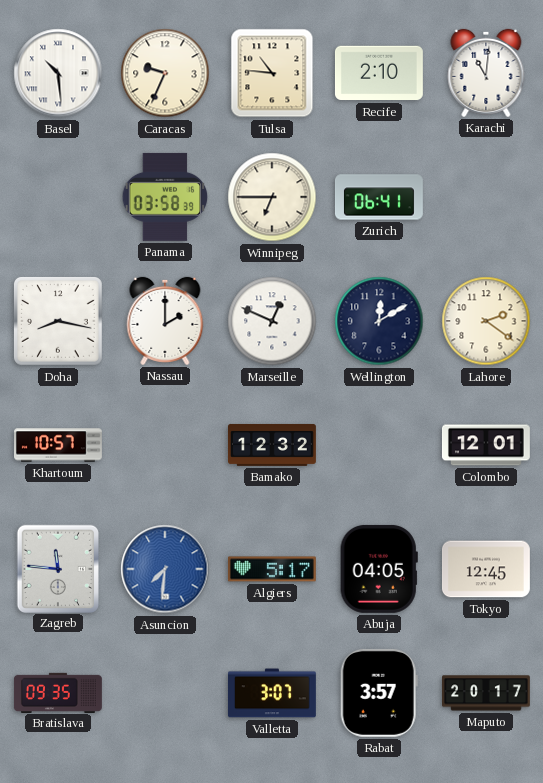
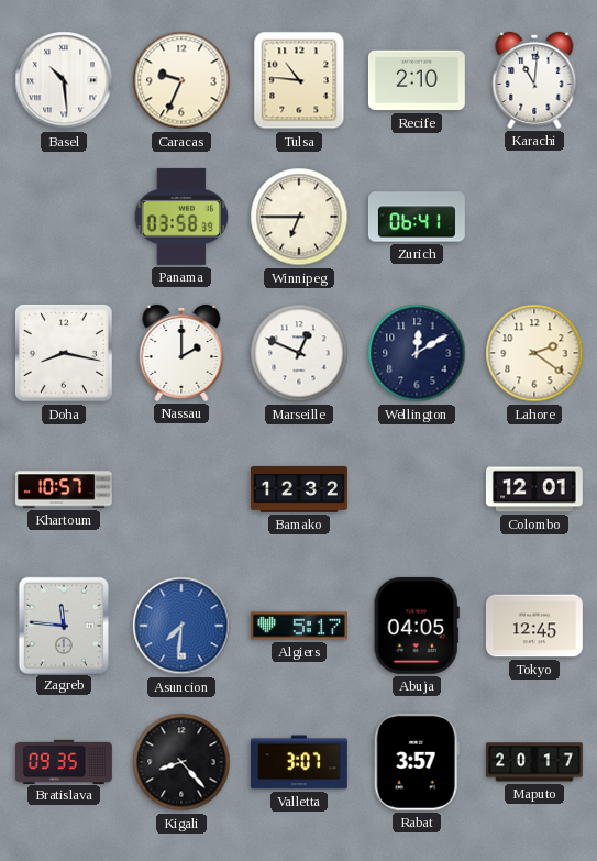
Kigali: none -> 8:23 (181, 762)
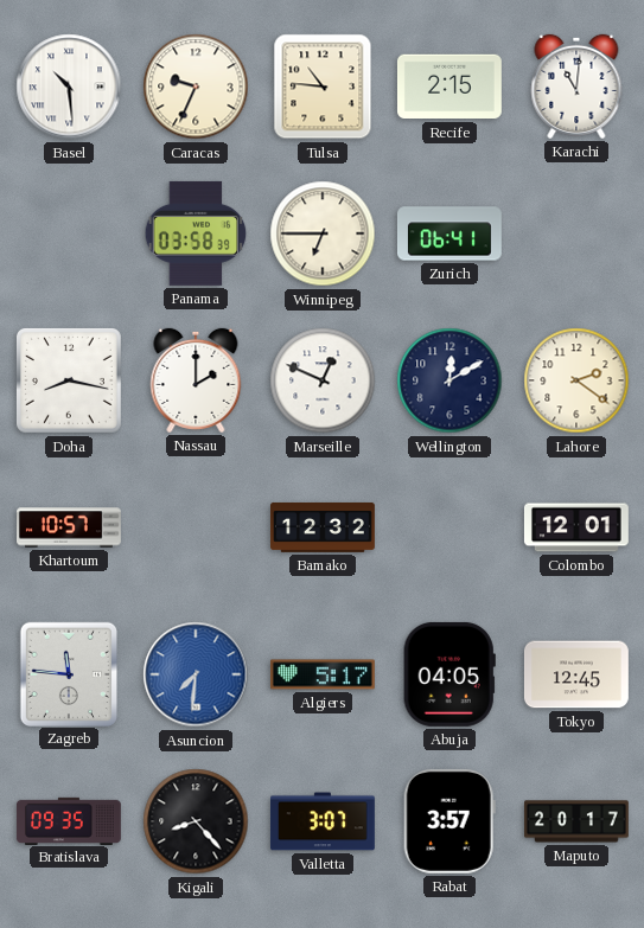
Recife: 2:10 -> 2:15 (449, 87)
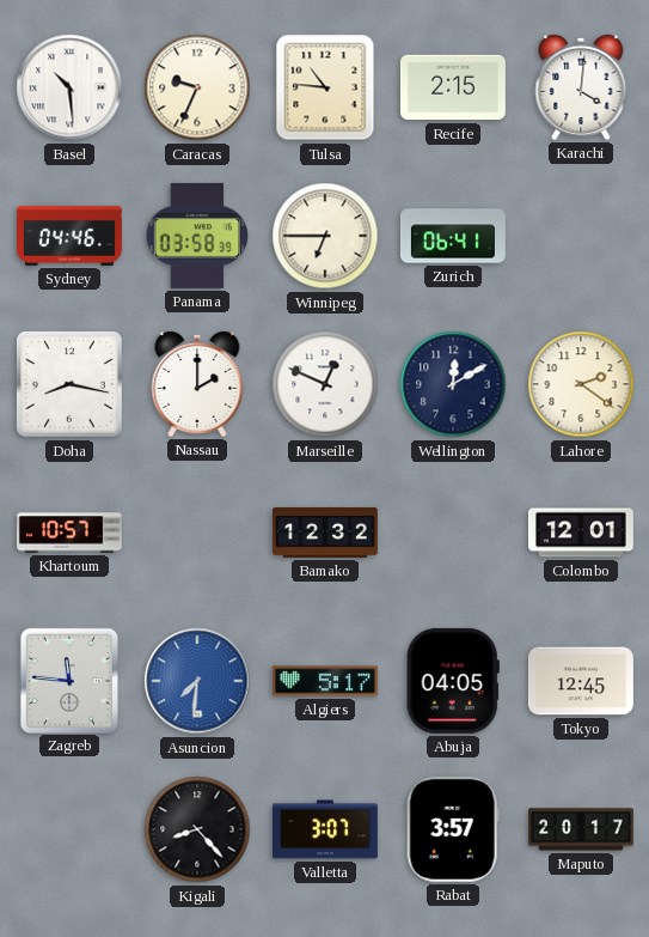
Karachi: 11:01 -> 4:01 (581, 87)
Sydney: none -> 04:46 (71, 236)
Bratislava: 09:35 -> none (69, 820)
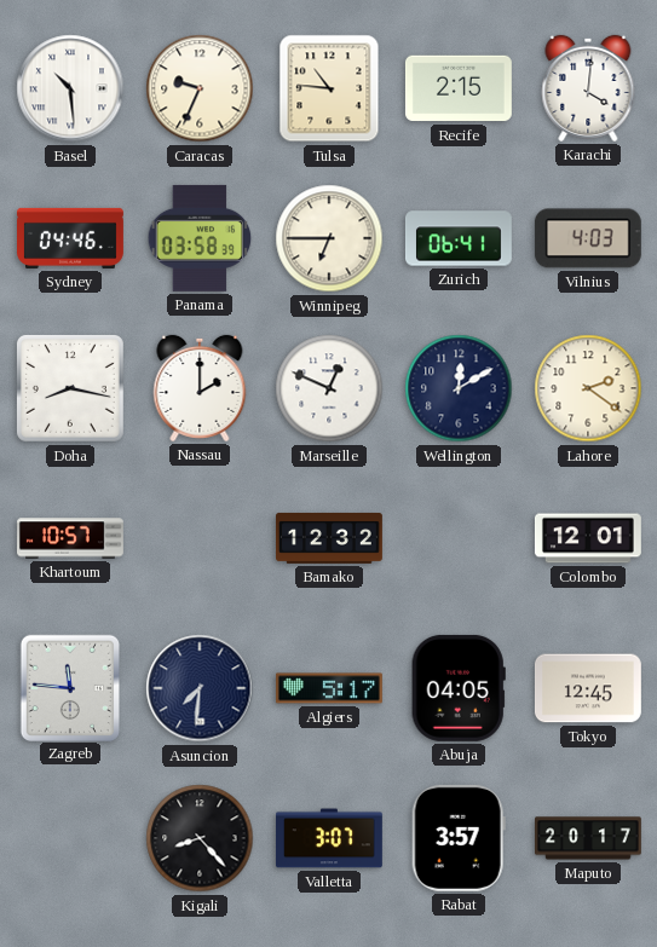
Vilnius: none -> 4:03 (588, 238)
Asuncion dial: blue -> navy (200, 688)
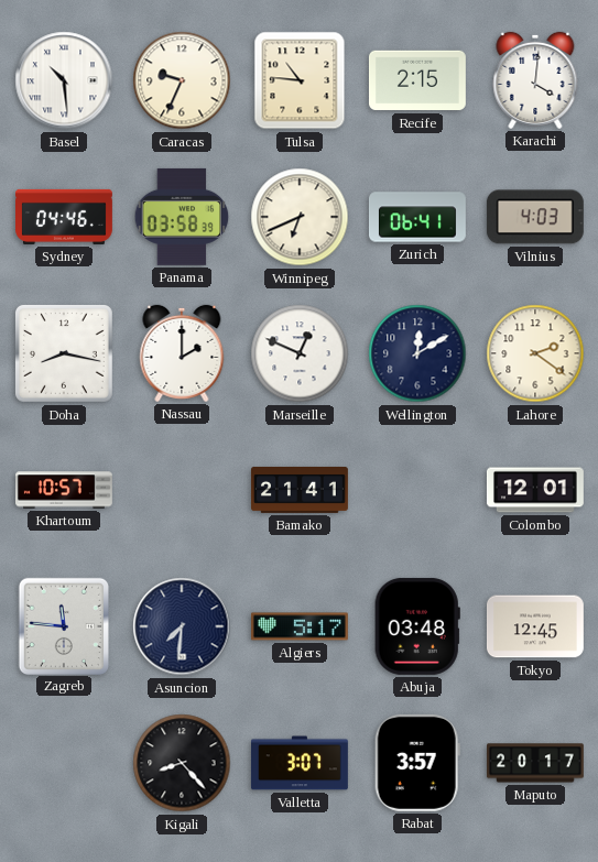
Winnipeg: 6:45 -> 6:41 (300, 217)
Bamako: 12:32 -> 21:41 (301, 490)
Abuja: 04:05 -> 03:48 (417, 626)
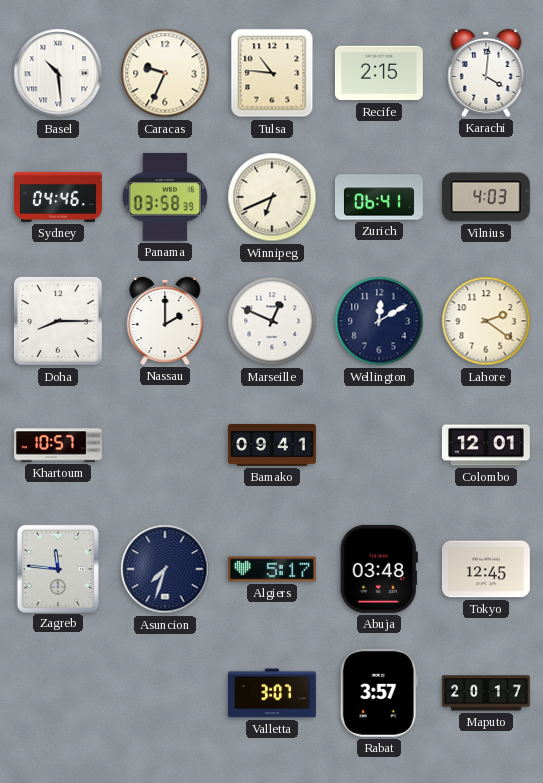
Doha: 8:17 -> 8:15 (58, 321)
Bamako: 21:41 -> 09:41 (273, 445)
Asuncion: 7:31 -> 7:33 (165, 569)
Kigali: 8:23 -> none (182, 763)
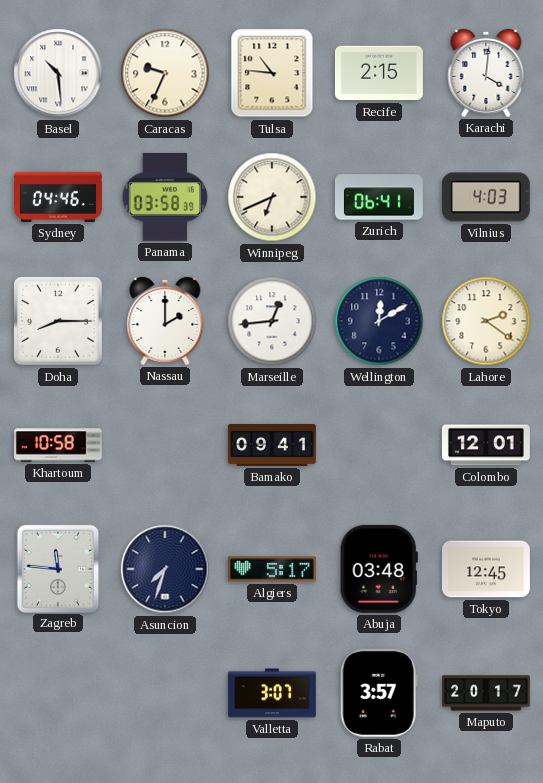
Marseille: 12:49 -> 12:44 (272, 321)
Khartoum: 10:57 -> 10:58 (59, 445)
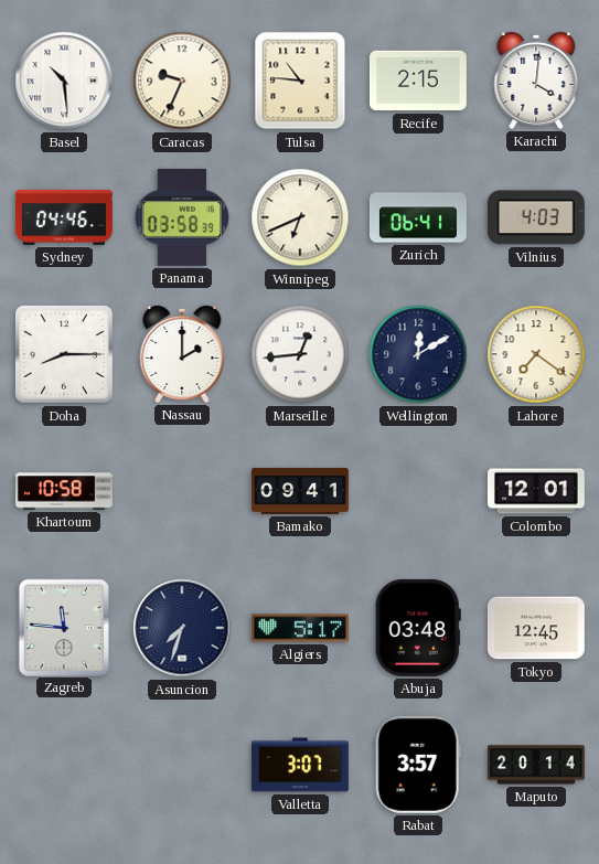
Lahore: 2:21 -> 7:21 (536, 354)
Maputo: 20:17 -> 20:14 (536, 765)
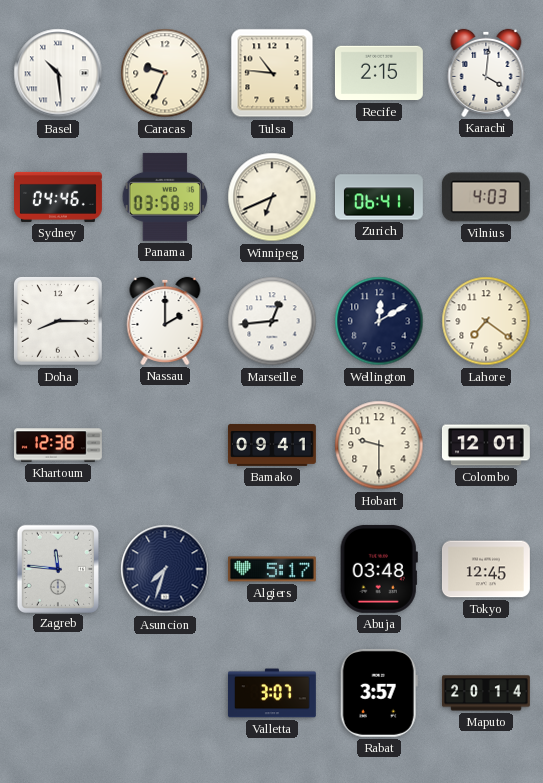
Khartoum: 10:58 -> 12:38 (59, 445)
Hobart: none -> 9:30 (379, 445)
